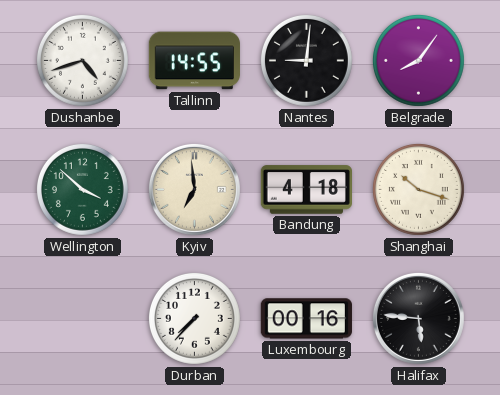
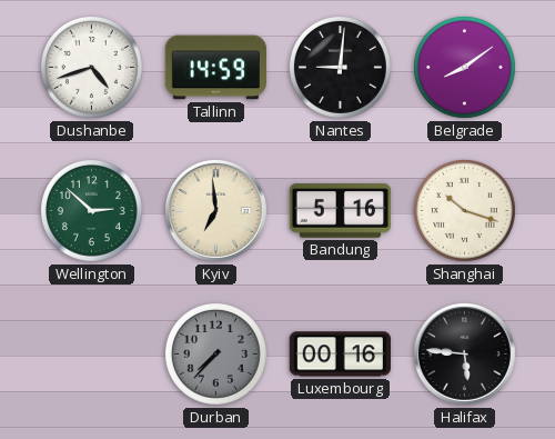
Tallinn: 14:55 -> 14:59 (215, 68)
Belgrade: 8:06 -> 8:09 (464, 67)
Wellington: 3:52 -> 2:52 (91, 210)
Bandung: 4:18 -> 5:16 (340, 211)
Durban dial: white -> grey (215, 353)
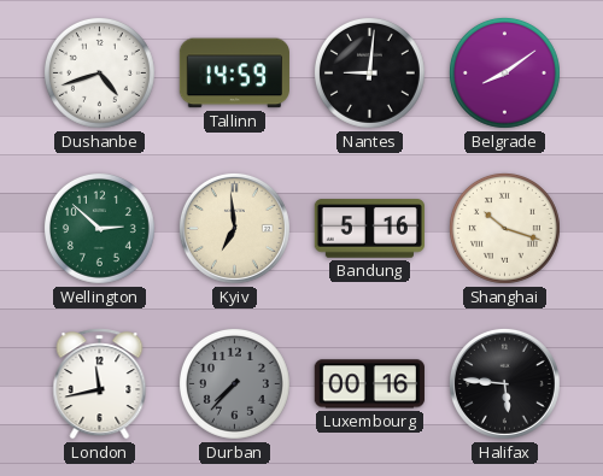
London: none -> 11:43 (100, 384)
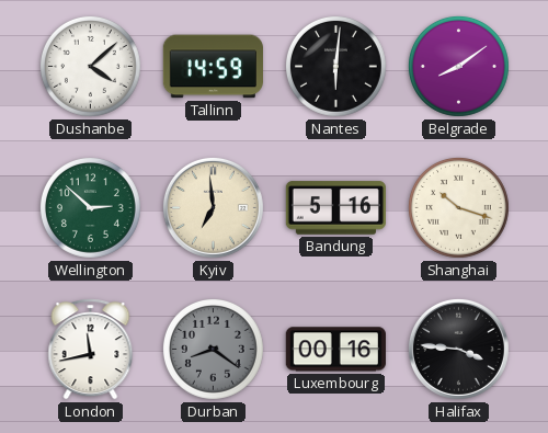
Dushanbe: 4:42 -> 4:08 (90, 66)
Nantes: 9:01 -> 6:01 (335, 66)
Durban: 7:37 -> 8:21 (213, 349)
Halifax: 5:46 -> 3:46 (458, 349)
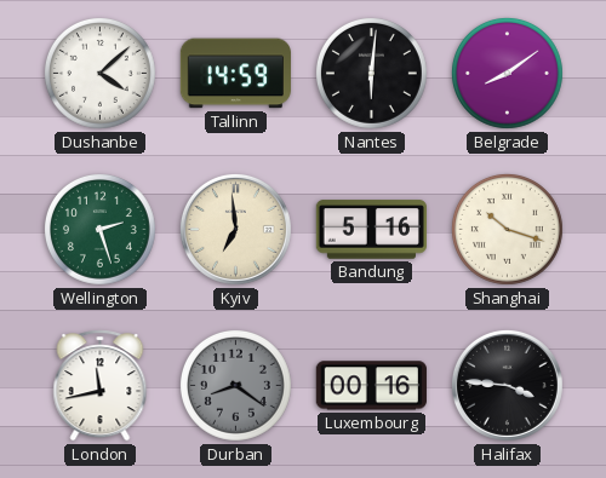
Wellington: 2:52 -> 2:27 (99, 229)
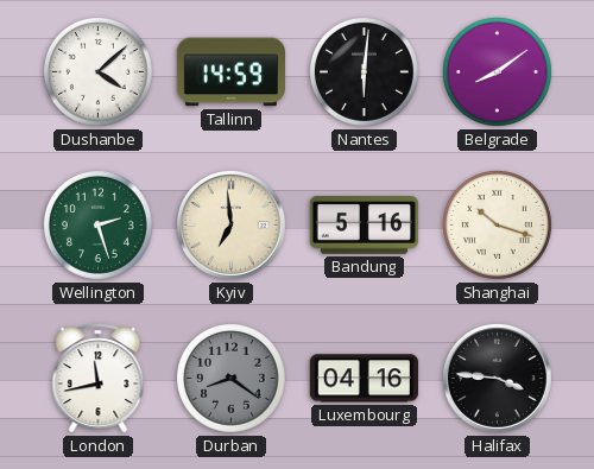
Luxembourg: 00:16 -> 04:16 (364, 379)
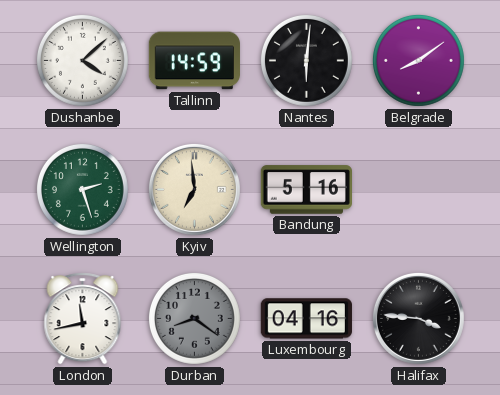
Shanghai: 10:18 -> none (497, 224)
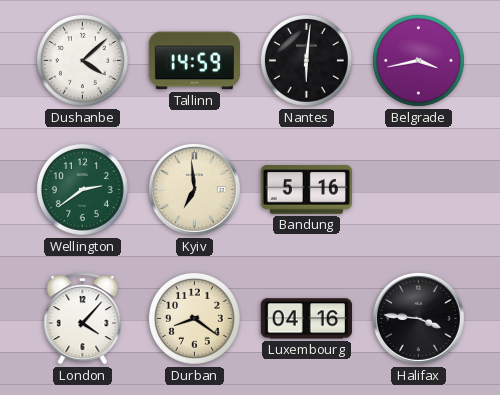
Belgrade: 8:09 -> 3:43 (418, 60)
Wellington: 2:27 -> 2:39 (82, 189)
London: 11:43 -> 4:07 (83, 319)
Durban dial: grey -> cream (194, 318)
